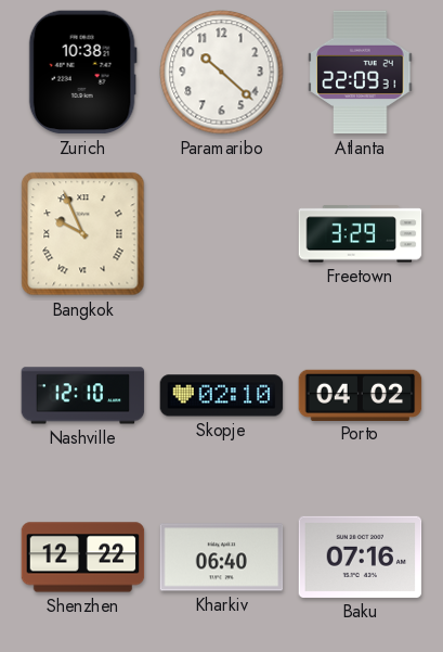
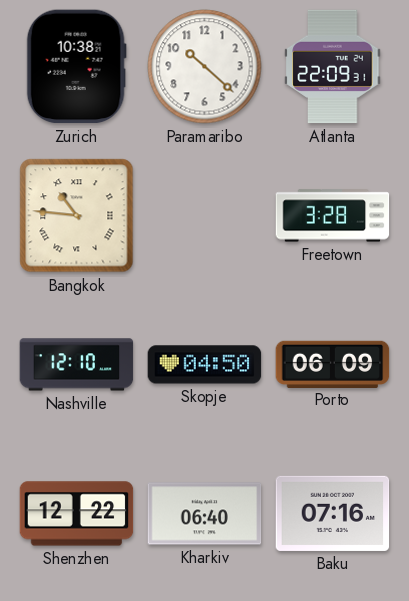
Bangkok: 9:56 -> 10:46 (77, 216)
Freetown: 3:29 -> 3:28 (333, 216)
Skopje: 02:10 -> 04:50 (205, 365)
Porto: 04:02 -> 06:09 (333, 364)
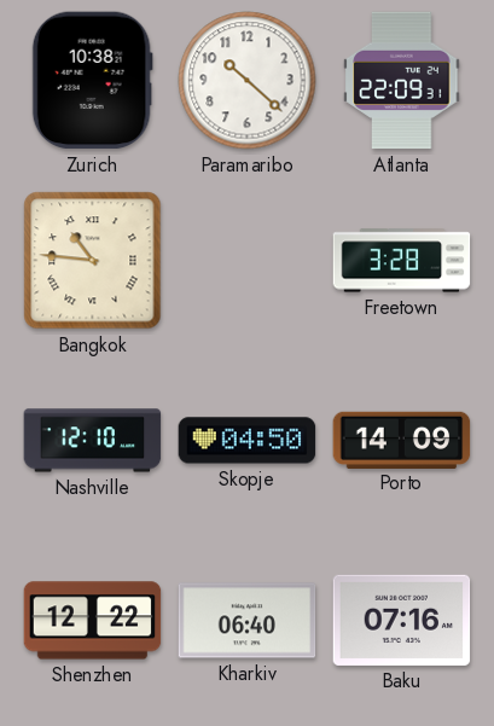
Porto: 06:09 -> 14:09 (402, 440)
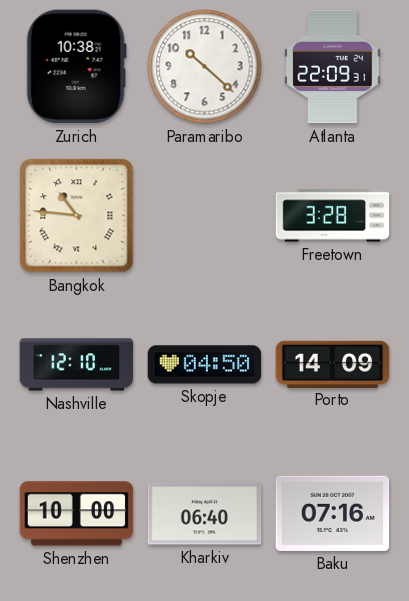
Shenzhen: 12:22 -> 10:00 (77, 514)
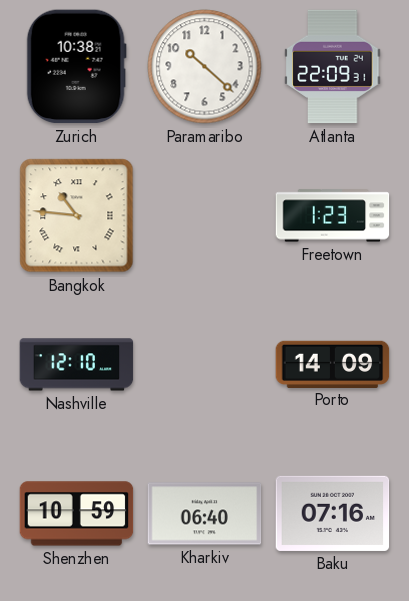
Freetown: 3:28 -> 1:23 (333, 216)
Skopje: 04:50 -> none (205, 365)
Shenzhen: 10:00 -> 10:59 (77, 514)
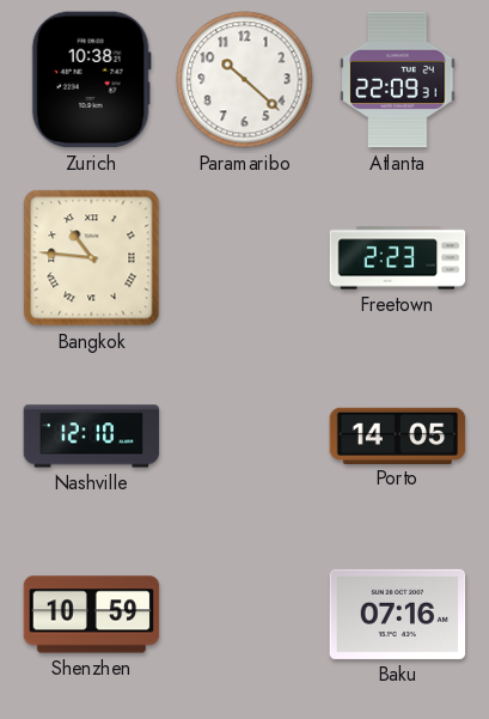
Freetown: 1:23 -> 2:23 (398, 258)
Porto: 14:09 -> 14:05 (398, 435)
Kharkiv: 06:40 -> none (205, 514)
